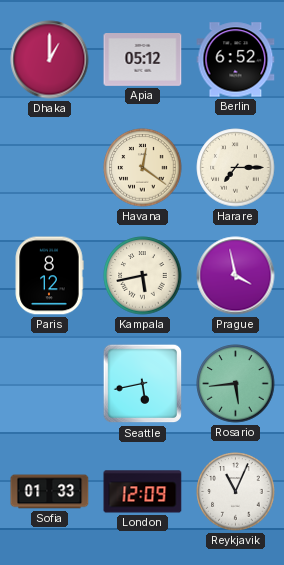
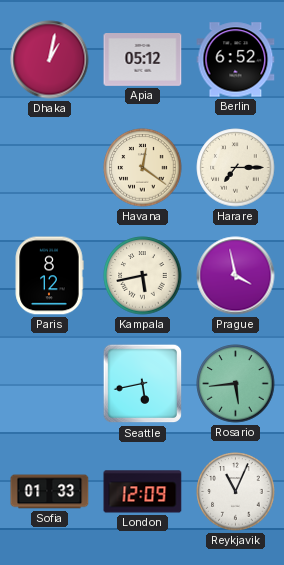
Dhaka: 1:00 -> 1:02 (50, 60)
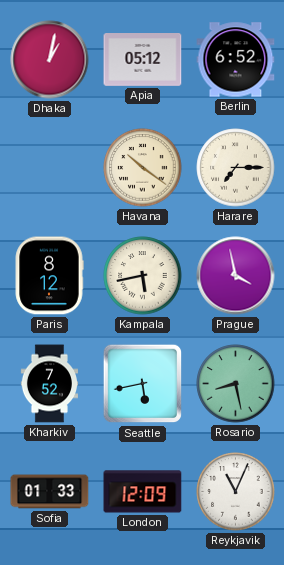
Havana: 12:21 -> 10:21 (143, 168)
Kharkiv: none -> 7:52 (49, 384)
Rosario: 5:44 -> 8:28 (236, 384)
